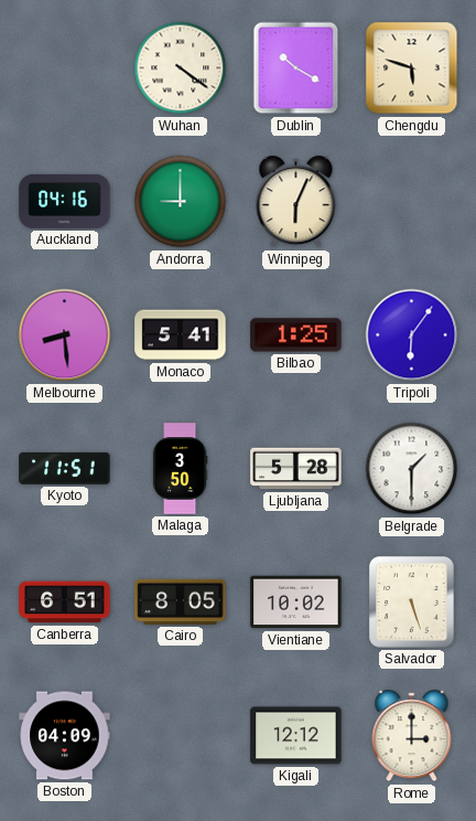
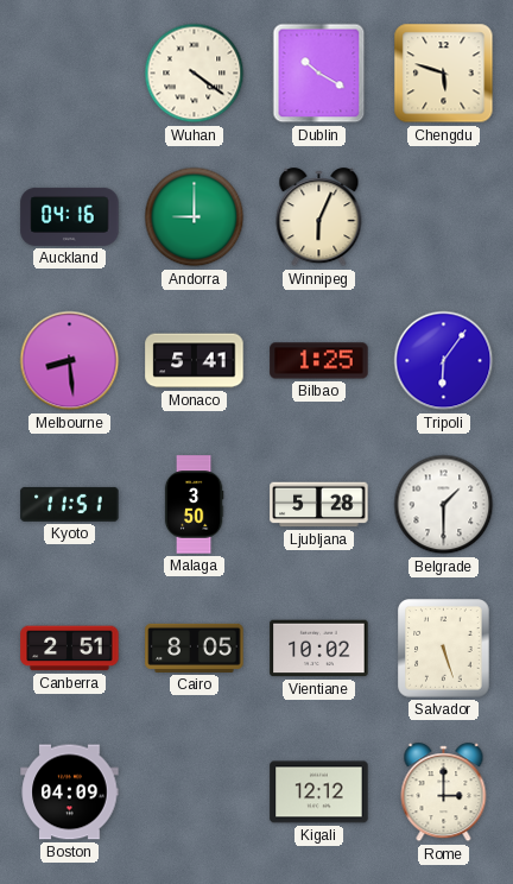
Canberra: 6:51 -> 2:51 (70, 649)
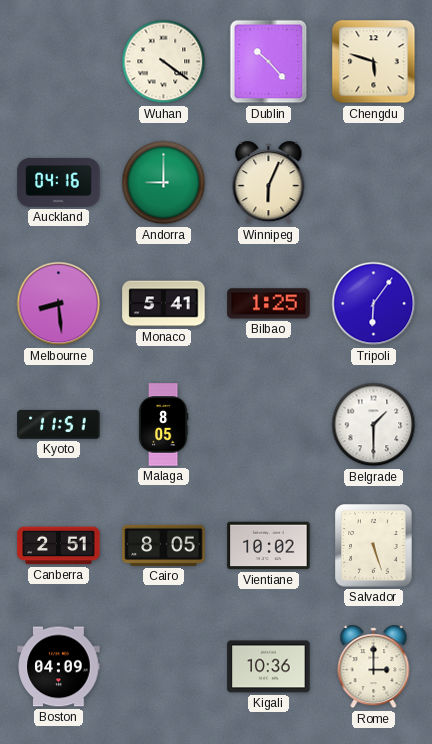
Dublin: 10:20 -> 10:23 (269, 62)
Malaga: 3:50 -> 8:05 (163, 425)
Ljubljana: 5:28 -> none (319, 505)
Kigali: 12:12 -> 10:36 (269, 667)
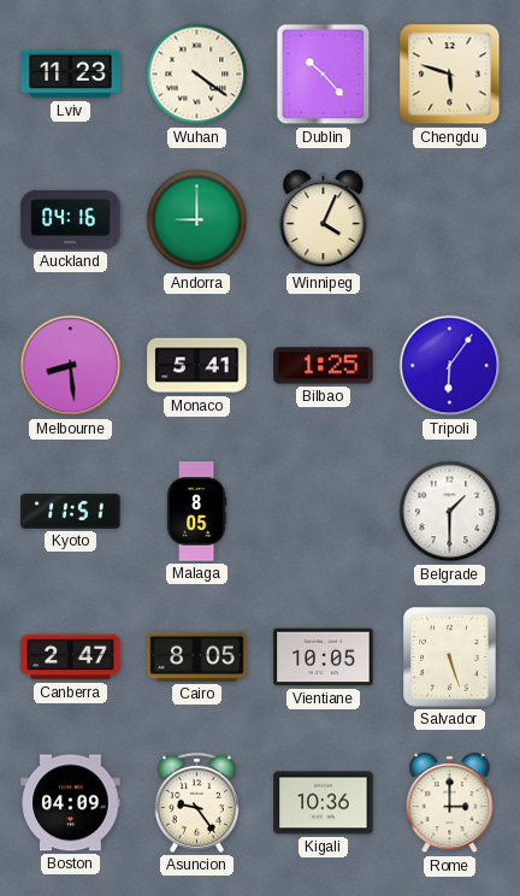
Lviv: none -> 11:23 (71, 75)
Winnipeg: 6:04 -> 4:04 (324, 220)
Canberra: 2:51 -> 2:47 (71, 658)
Vientiane: 10:02 -> 10:05 (324, 658)
Asuncion: none -> 9:24 (196, 802)
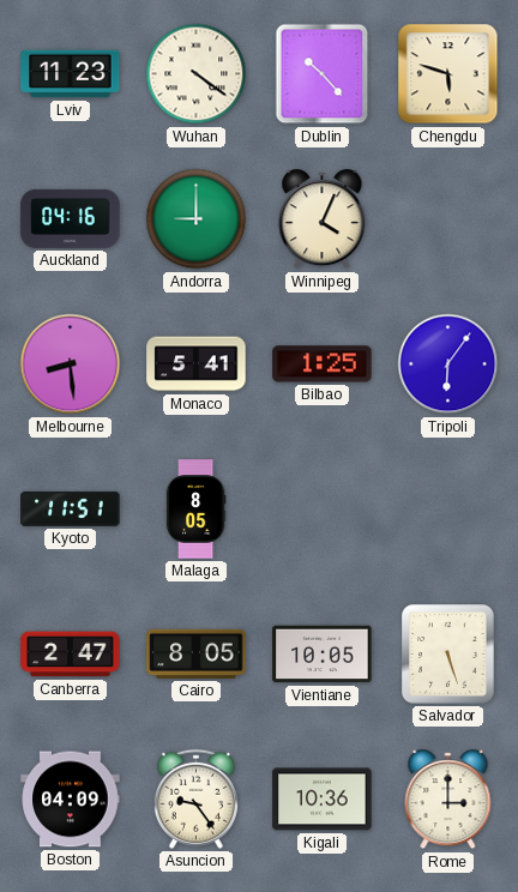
Belgrade: 1:30 -> none (450, 512)
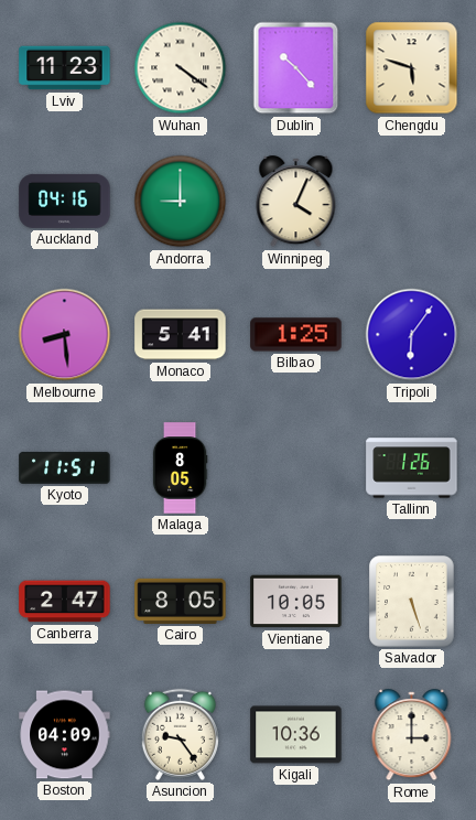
Tallinn: none -> 1:26 (412, 468)
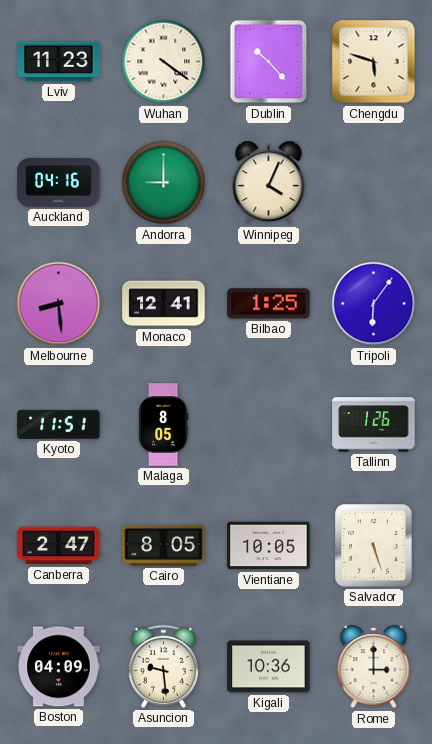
Monaco: 5:41 -> 12:41 (164, 304)
Asuncion: 9:24 -> 9:29 (163, 666)
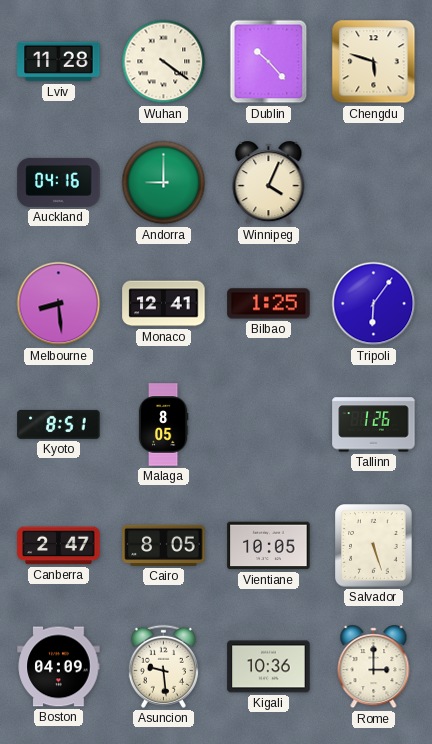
Lviv: 11:23 -> 11:28 (59, 62)
Kyoto: 11:51 -> 8:51 (59, 424)
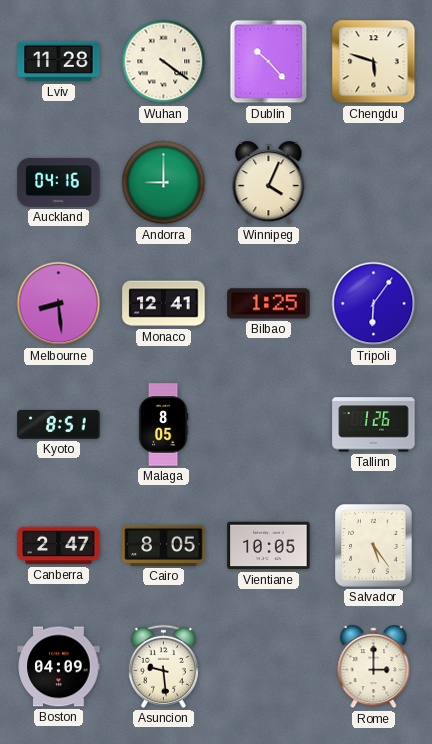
Salvador: 5:27 -> 5:24 (374, 546)
Kigali: 10:36 -> none (269, 667)
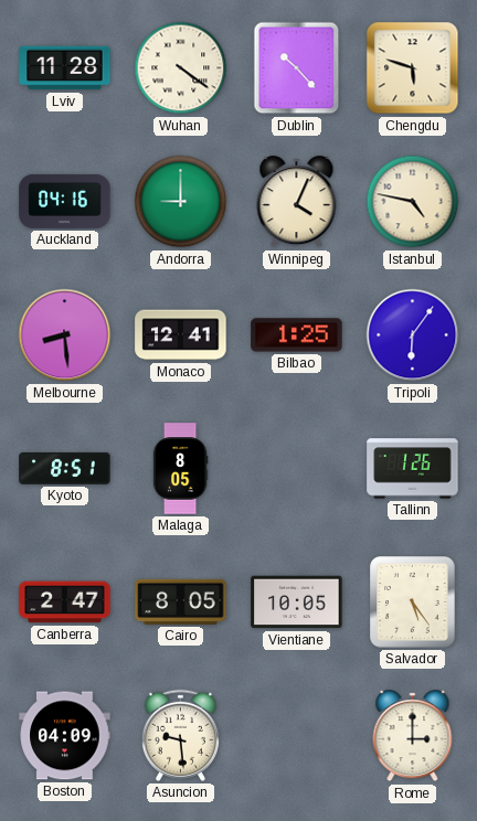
Istanbul: none -> 4:47 (413, 202)
